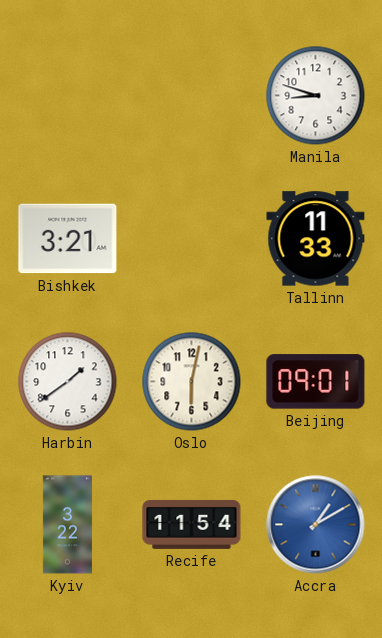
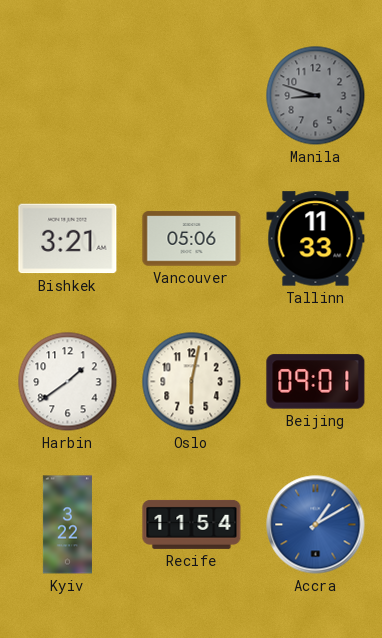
Manila dial: white -> grey (316, 96)
Vancouver: none -> 05:06 (192, 239)
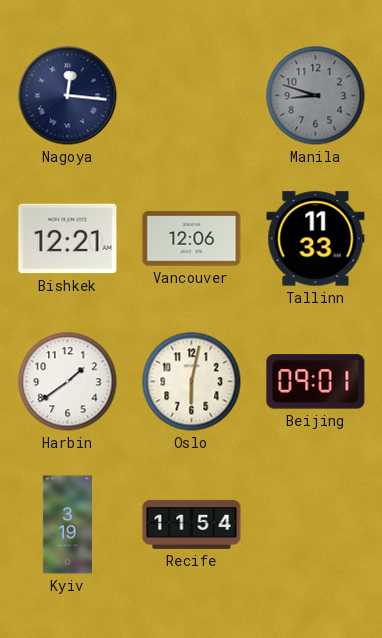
Nagoya: none -> 12:16 (68, 96)
Bishkek: 3:21 -> 12:21 (68, 239)
Vancouver: 05:06 -> 12:06 (192, 239)
Kyiv: 3:22 -> 3:19 (67, 525)
Accra: 1:10 -> none (316, 525)
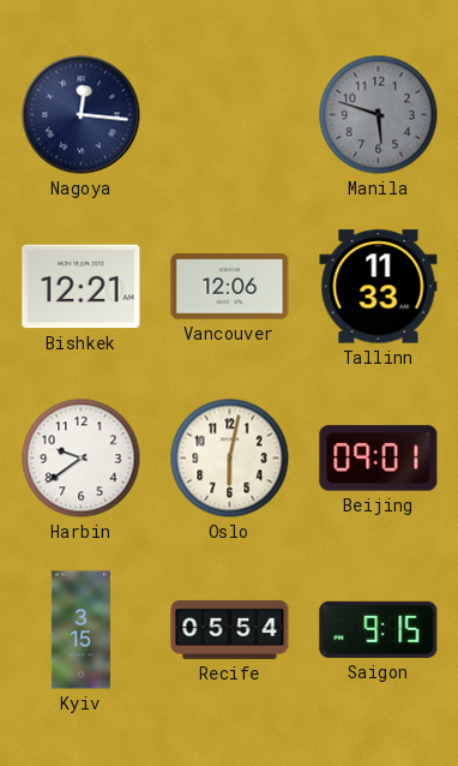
Manila: 8:48 -> 5:48 (379, 115)
Harbin: 1:39 -> 9:39 (82, 459)
Kyiv: 3:19 -> 3:15 (80, 630)
Recife: 11:54 -> 05:54 (230, 629)
Saigon: none -> 9:15 (379, 629)
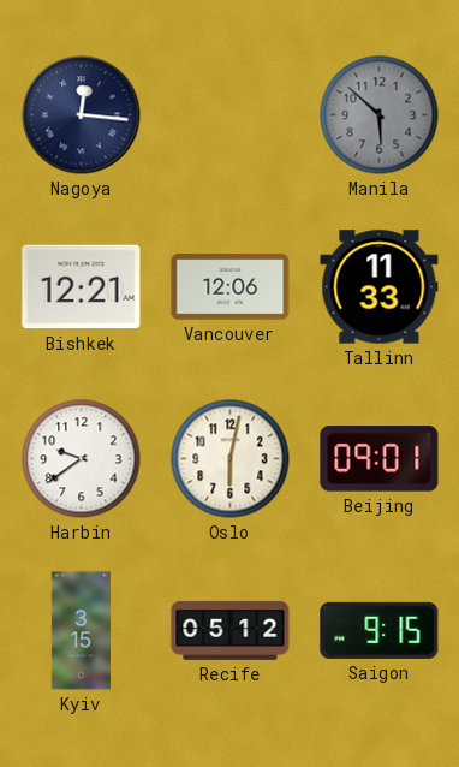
Manila: 5:48 -> 5:52 (380, 115)
Recife: 05:54 -> 05:12 (231, 630)
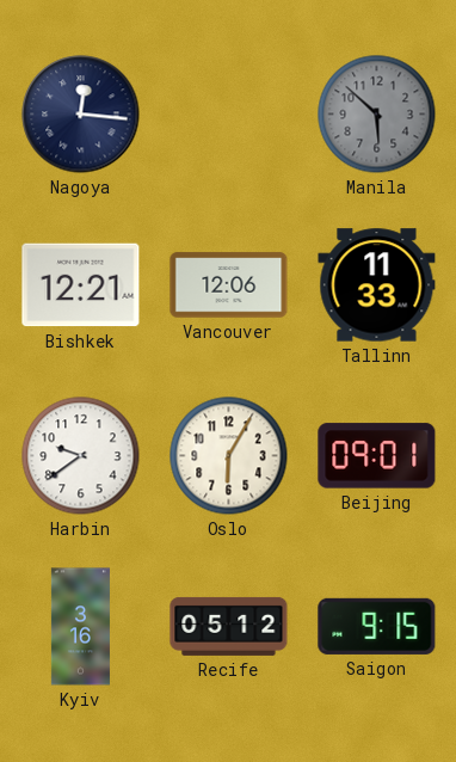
Oslo: 6:02 -> 6:05 (229, 456)
Kyiv: 3:15 -> 3:16 (80, 627)
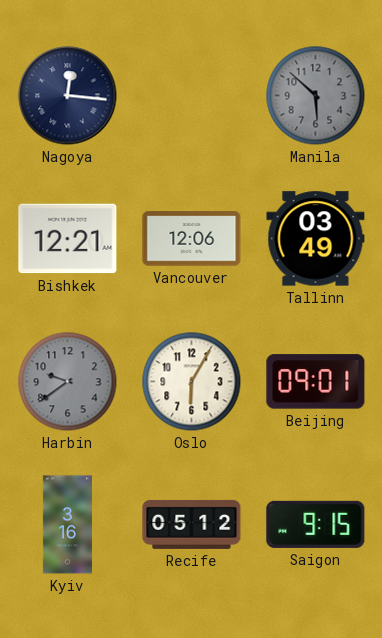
Tallinn: 11:33 -> 03:49 (316, 239)
Harbin dial: white -> grey (68, 382)
